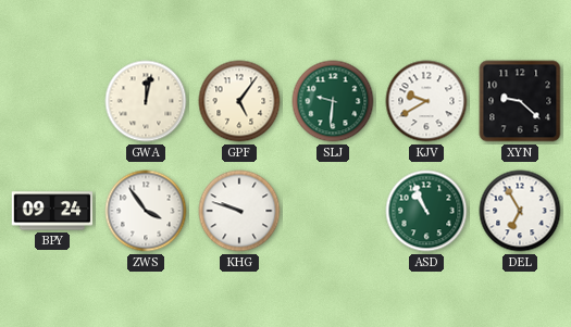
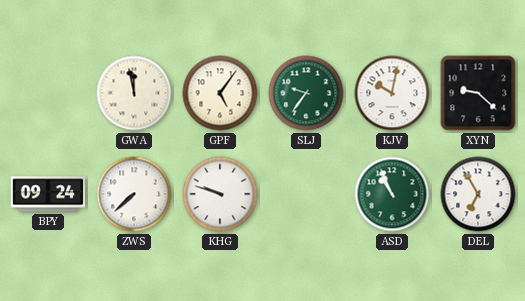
GWA: 12:02 -> 11:58 (134, 93)
SLJ: 9:31 -> 9:36 (306, 93)
KJV: 9:40 -> 10:02 (392, 93)
ZWS: 3:54 -> 7:38 (134, 194)
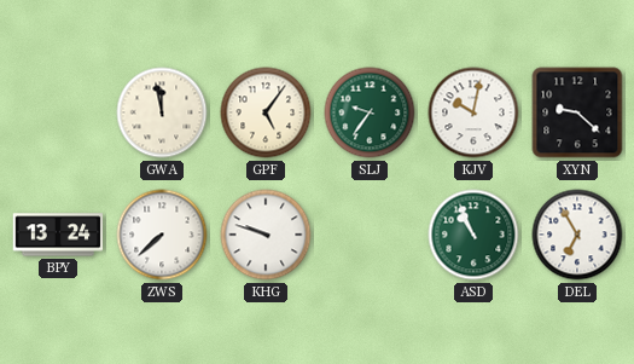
BPY: 09:24 -> 13:24 (58, 235)
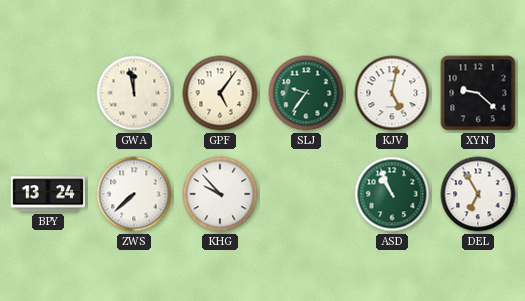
KJV: 10:02 -> 5:02 (392, 93)
KHG: 9:48 -> 9:53 (220, 194)
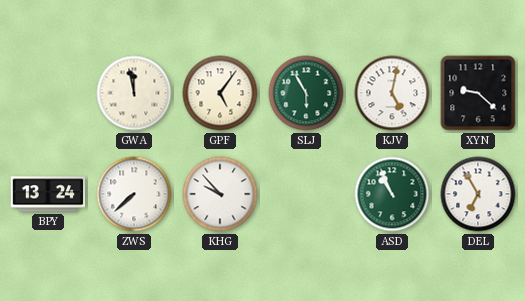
SLJ: 9:36 -> 5:55 (306, 93)
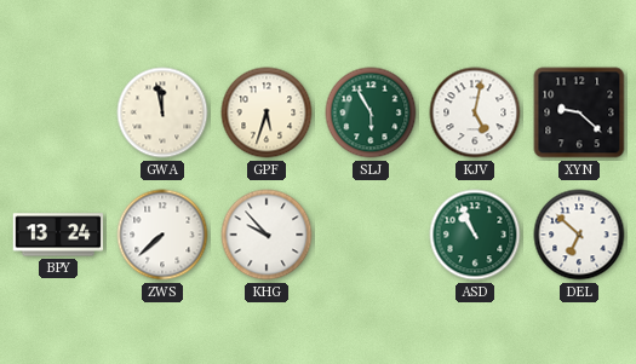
GPF: 5:06 -> 5:33 (267, 112)
DEL: 6:55 -> 6:52 (579, 235)
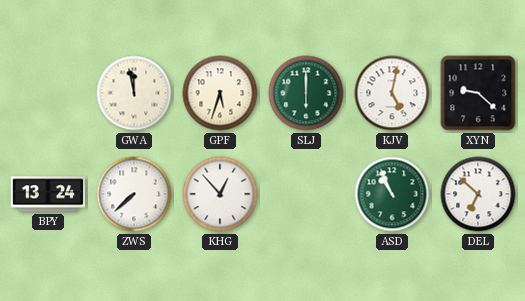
SLJ: 5:55 -> 6:00 (306, 93)
KHG: 9:53 -> 12:53 (220, 194)
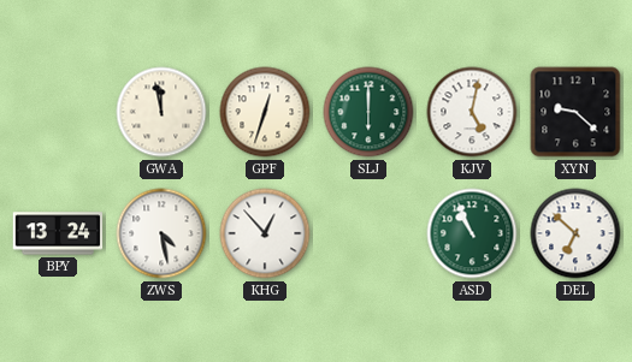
GPF: 5:33 -> 12:33 (265, 112)
ZWS: 7:38 -> 4:28 (161, 233)
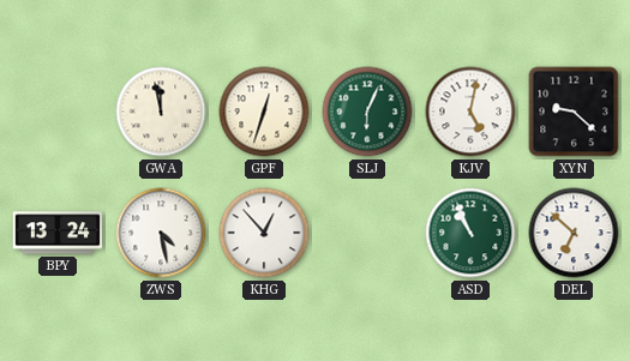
SLJ: 6:00 -> 6:04 (367, 112)
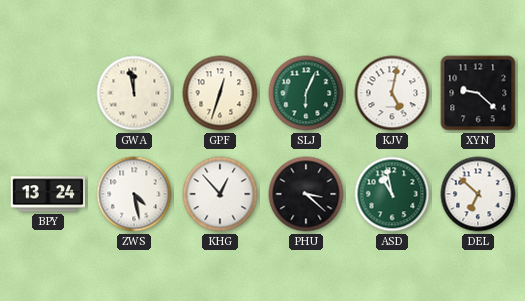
PHU: none -> 3:22 (306, 194)
ASD: 10:56 -> 10:58 (392, 194)
